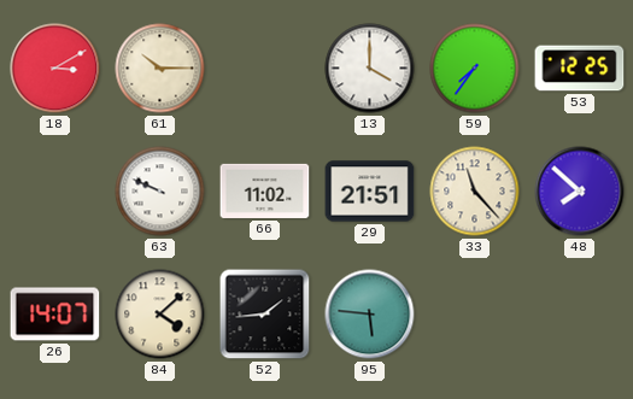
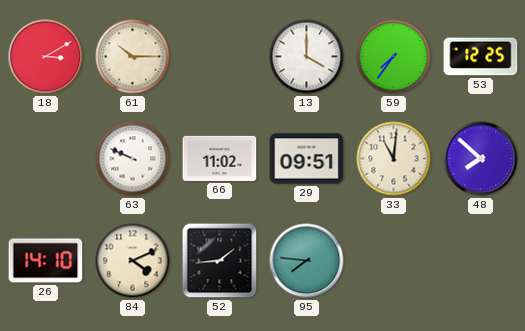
29: 21:51 -> 09:51 (307, 159)
33: 11:23 -> 11:01 (394, 159)
26: 14:07 -> 14:10 (46, 261)
84: 4:08 -> 4:11 (133, 261)
95: 5:46 -> 7:46 (307, 261)
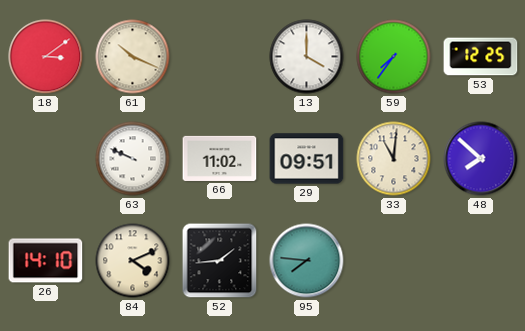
18: 3:10 -> 3:09 (46, 57)
61: 10:15 -> 10:19 (133, 57)
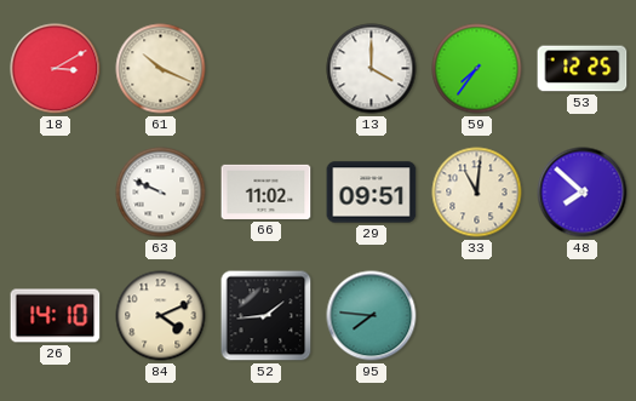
18: 3:09 -> 3:10 (56, 69)
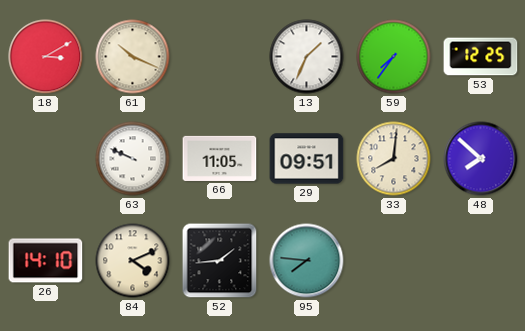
13: 4:00 -> 1:34 (307, 57)
66: 11:02 -> 11:05 (220, 158)
33: 11:01 -> 8:01 (394, 159)
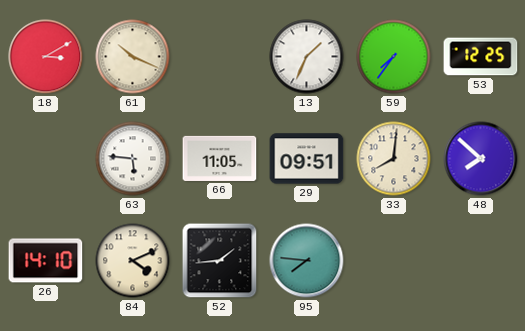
63: 9:49 -> 5:46 (133, 159)
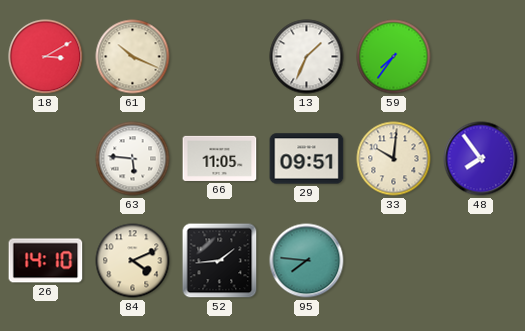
53: 12:25 -> none (481, 57)
33: 8:01 -> 10:01 (394, 159)
48: 7:52 -> 7:54 (481, 159)
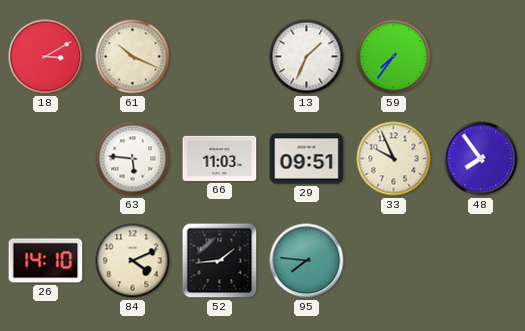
66: 11:05 -> 11:03 (220, 158)
33: 10:01 -> 9:56 (394, 159)
